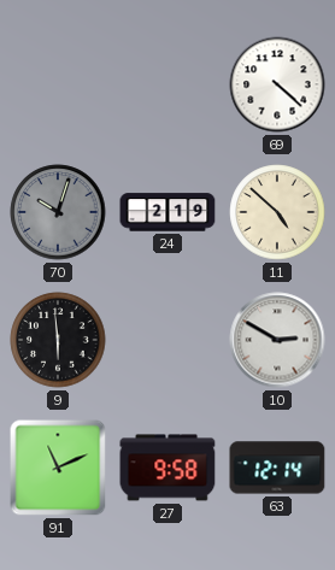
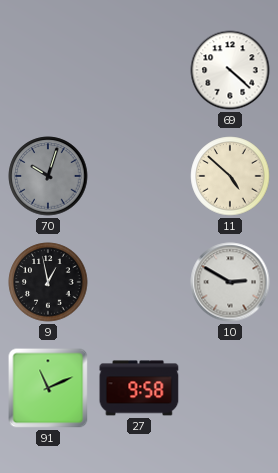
24: 2:19 -> none (167, 212)
9: 5:59 -> 12:58 (48, 282)
63: 12:14 -> none (277, 468)
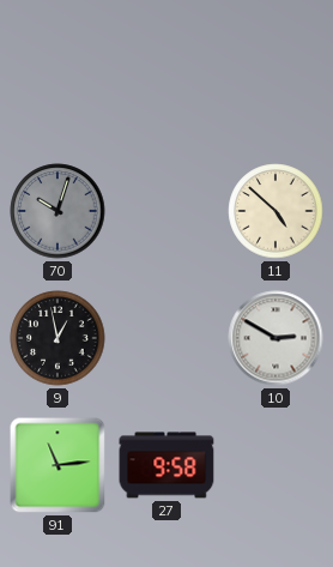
69: 4:22 -> none (230, 70)
91: 11:11 -> 11:14 (57, 465)
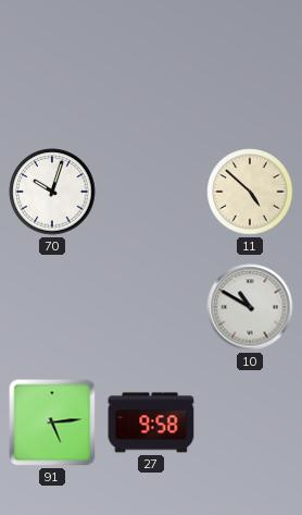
70 dial: grey -> white (52, 192)
9: 12:58 -> none (57, 338)
10: 2:50 -> 10:50 (250, 307)
91: 11:14 -> 5:14 (52, 422)
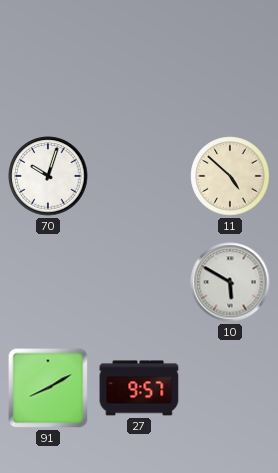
10: 10:50 -> 5:50 (230, 282)
91: 5:14 -> 8:10 (48, 388)
27: 9:58 -> 9:57 (139, 388)
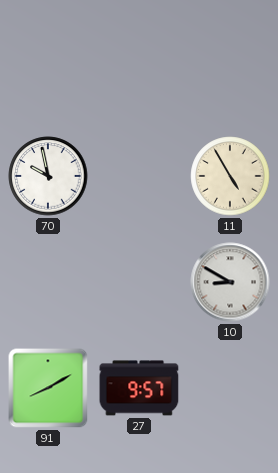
70: 10:03 -> 9:58 (48, 176)
11: 4:52 -> 4:55 (230, 176)
10: 5:50 -> 8:50 (230, 282)
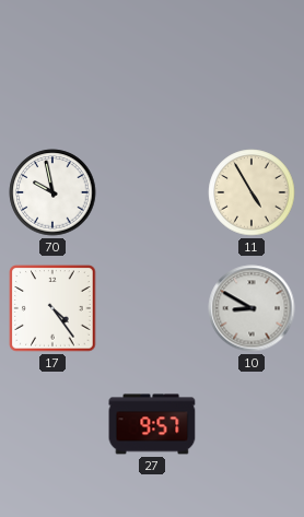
17: none -> 4:24 (52, 308)
91: 8:10 -> none (48, 388)
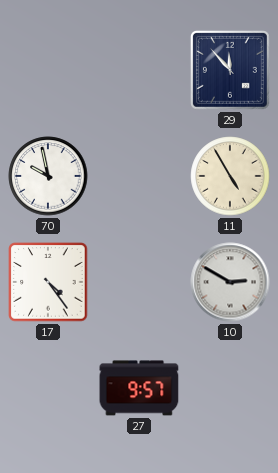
29: none -> 11:53 (230, 70)
10: 8:50 -> 2:50 (230, 282)
